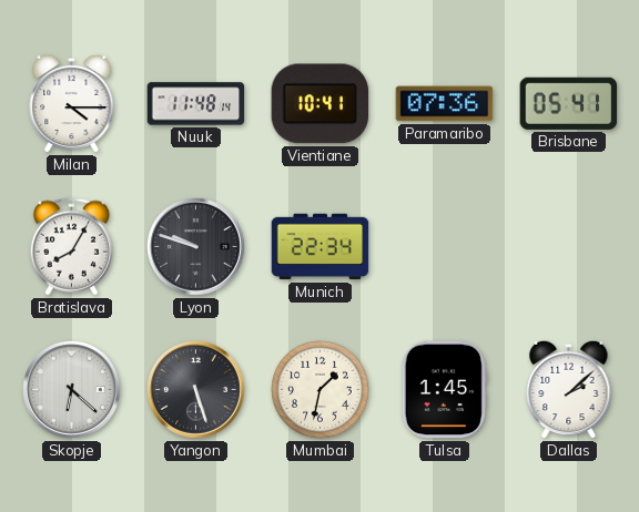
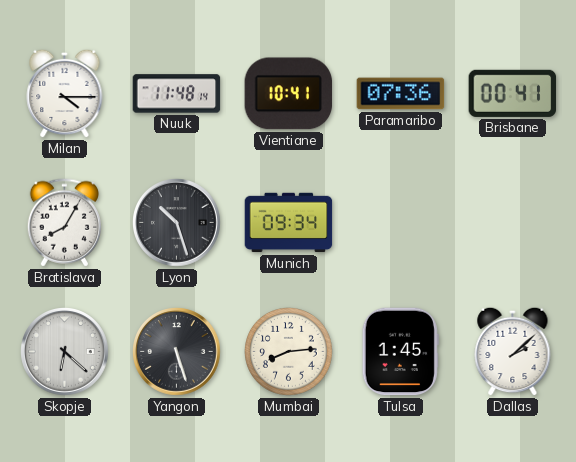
Brisbane: 05:41 -> 00:41 (513, 93)
Lyon: 9:48 -> 10:27 (177, 223)
Munich: 22:34 -> 09:34 (289, 223)
Mumbai: 1:32 -> 8:14 (289, 352)
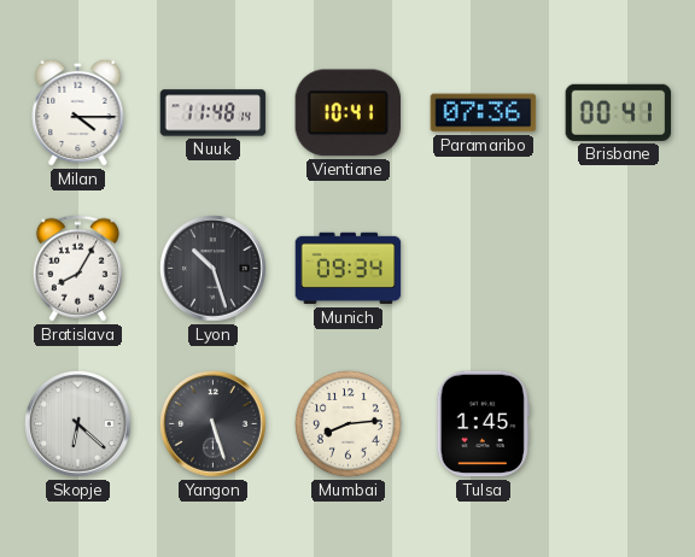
Dallas: 2:08 -> none (513, 351)
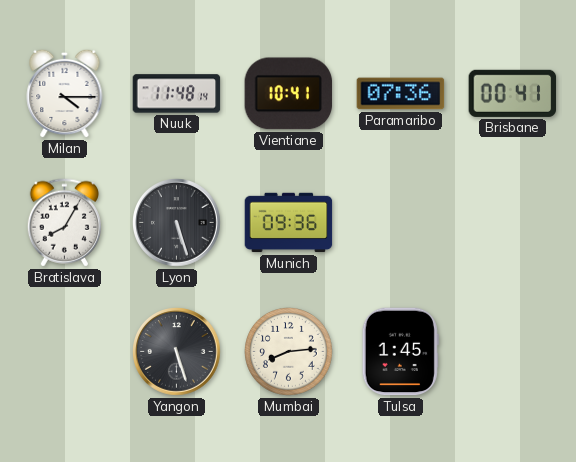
Lyon: 10:27 -> 5:27 (177, 223)
Munich: 09:34 -> 09:36 (289, 223)
Skopje: 6:22 -> none (78, 424)
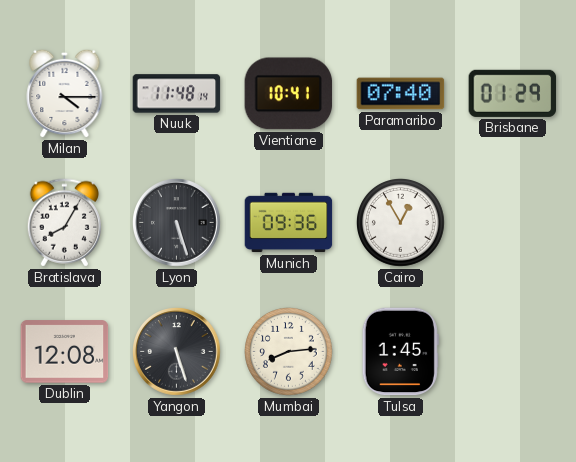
Paramaribo: 07:36 -> 07:40 (401, 94)
Brisbane: 00:41 -> 01:29 (513, 93)
Cairo: none -> 12:55 (401, 223)
Dublin: none -> 12:08 (65, 352)
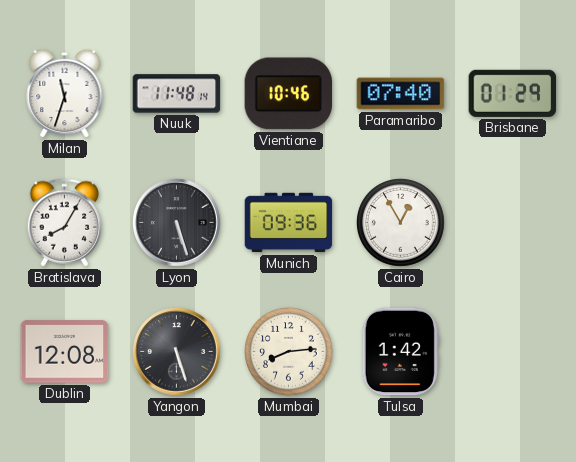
Milan: 4:15 -> 11:33 (65, 93)
Vientiane: 10:41 -> 10:46 (289, 94)
Tulsa: 1:45 -> 1:42 (400, 352)
